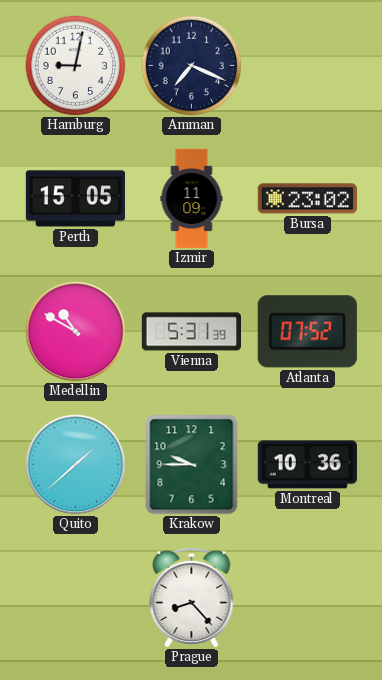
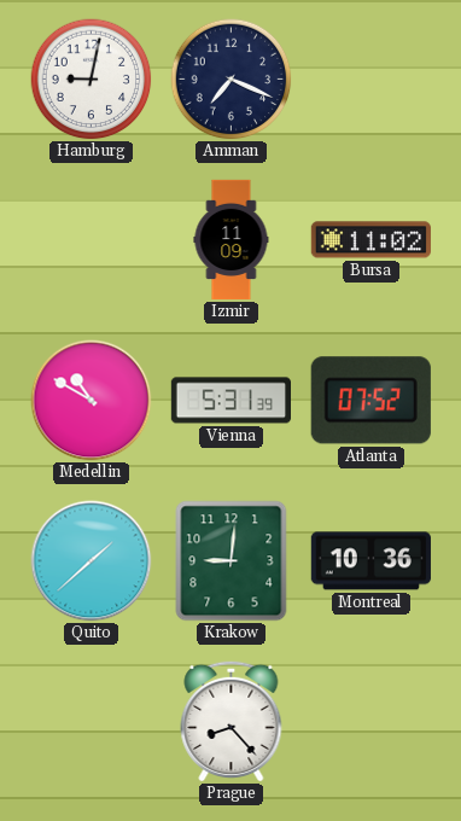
Perth: 15:05 -> none (75, 199)
Bursa: 23:02 -> 11:02 (370, 240)
Krakow: 9:45 -> 9:01 (232, 561)
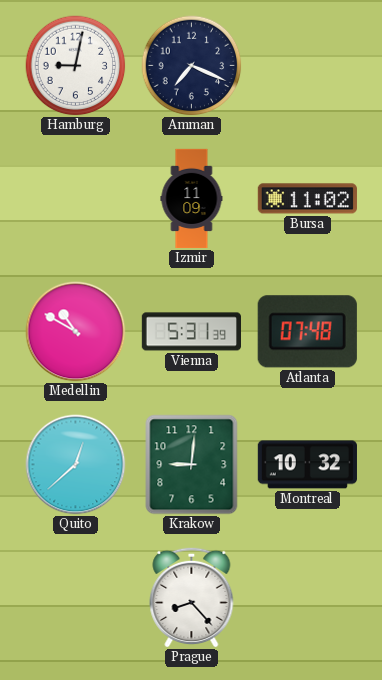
Atlanta: 07:52 -> 07:48 (307, 332)
Quito: 1:38 -> 12:38 (76, 465)
Montreal: 10:36 -> 10:32 (307, 465)
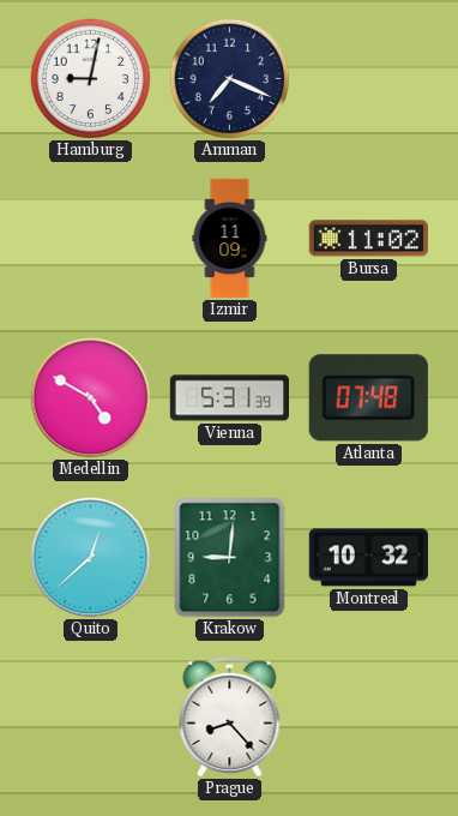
Medellin: 10:50 -> 4:50 (91, 398)
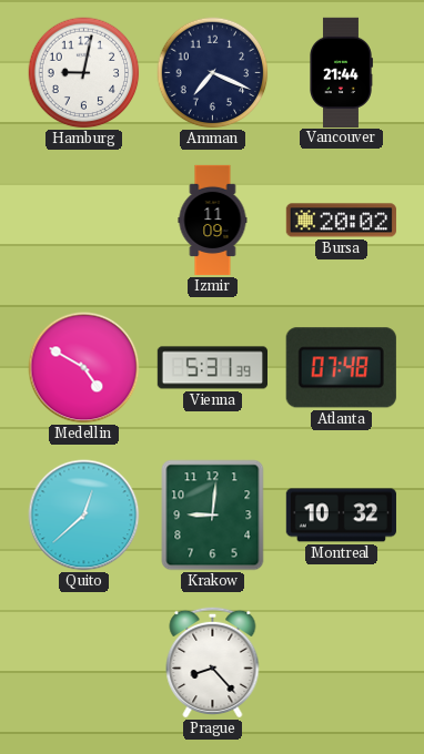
Vancouver: none -> 21:44 (342, 72)
Bursa: 11:02 -> 20:02 (341, 221)
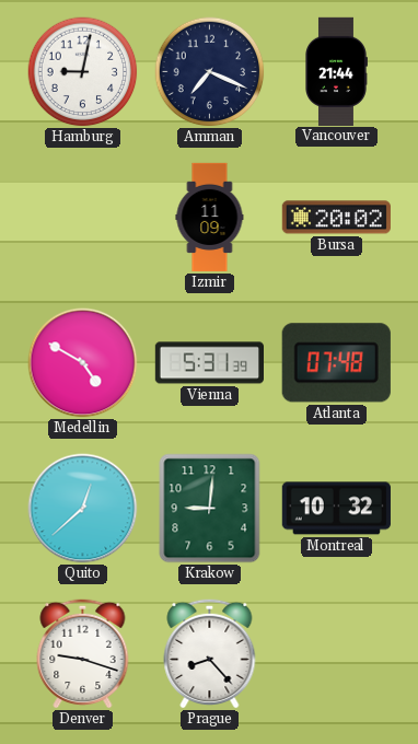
Denver: none -> 9:18 (83, 653)
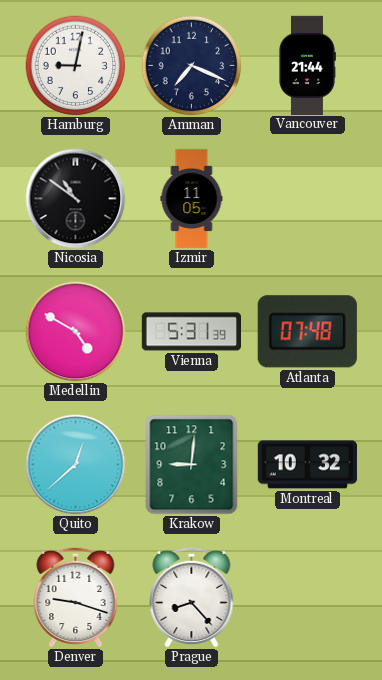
Nicosia: none -> 10:51 (76, 199)
Izmir: 11:09 -> 11:05 (192, 199)
Bursa: 20:02 -> none (336, 218)
